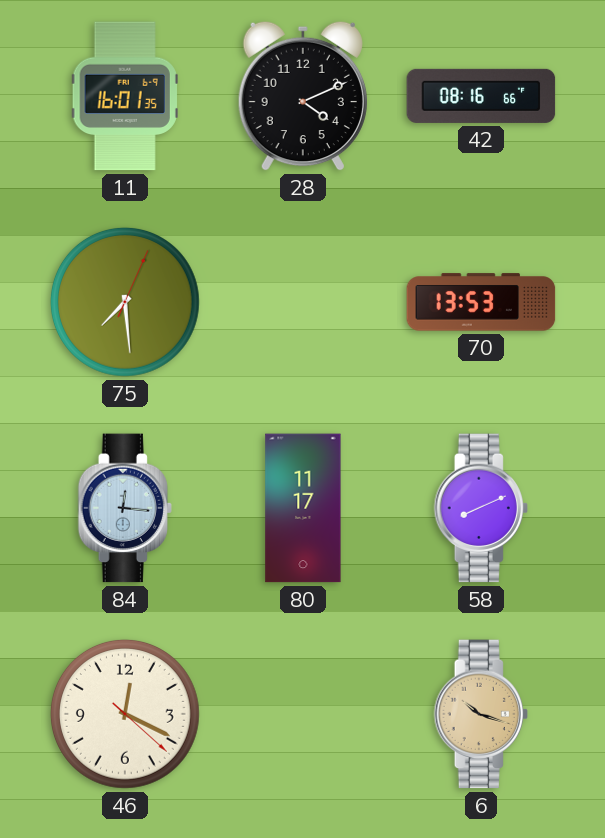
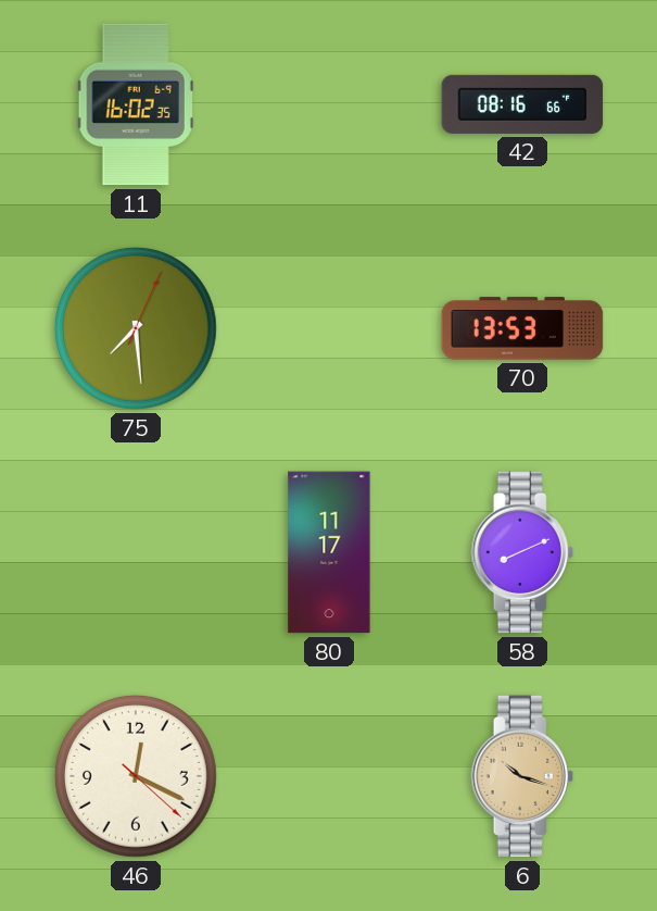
11: 16:01 -> 16:02 (136, 104)
28: 4:11 -> none (303, 96)
84: 12:16 -> none (125, 508)
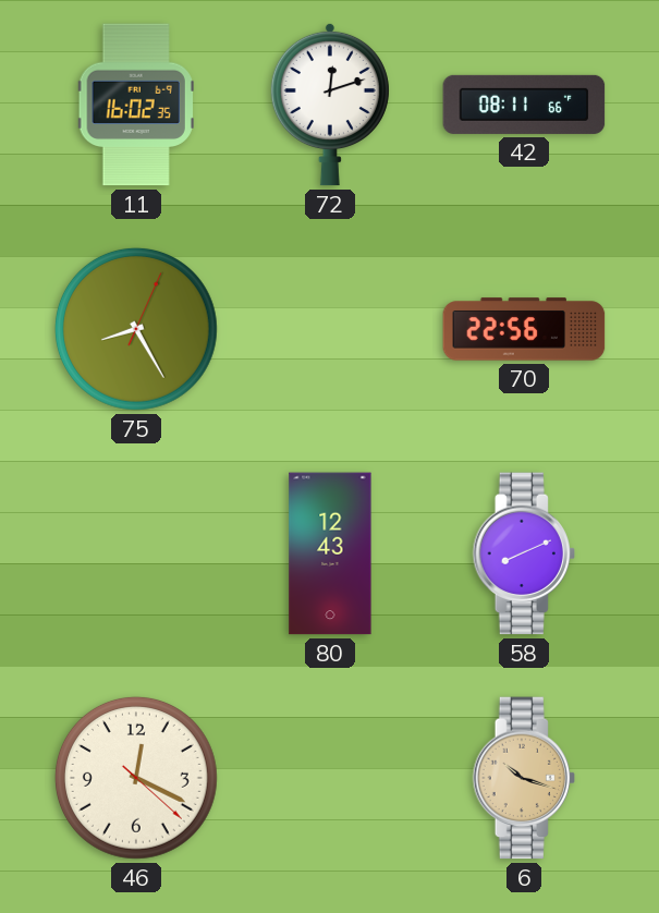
72: none -> 12:12 (330, 105)
42: 08:16 -> 08:11 (524, 105)
75: 7:29 -> 8:25 (136, 329)
70: 13:53 -> 22:56 (524, 329)
80: 11:17 -> 12:43 (330, 553)
